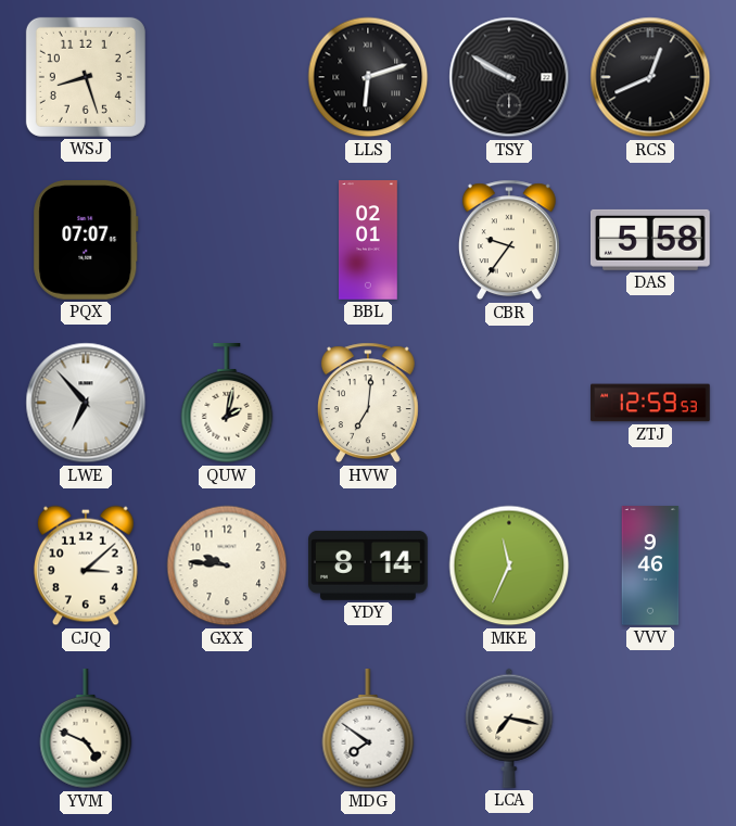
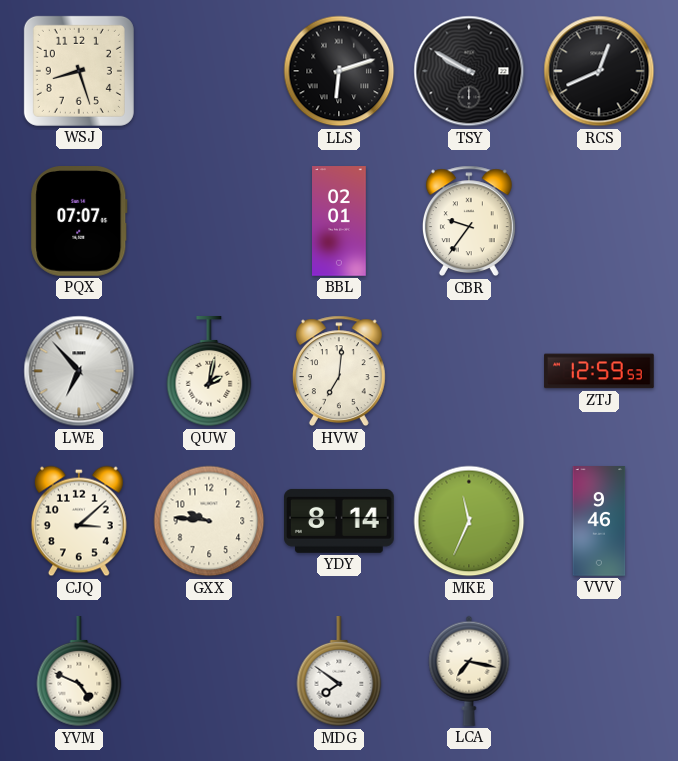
DAS: 5:58 -> none (650, 240)
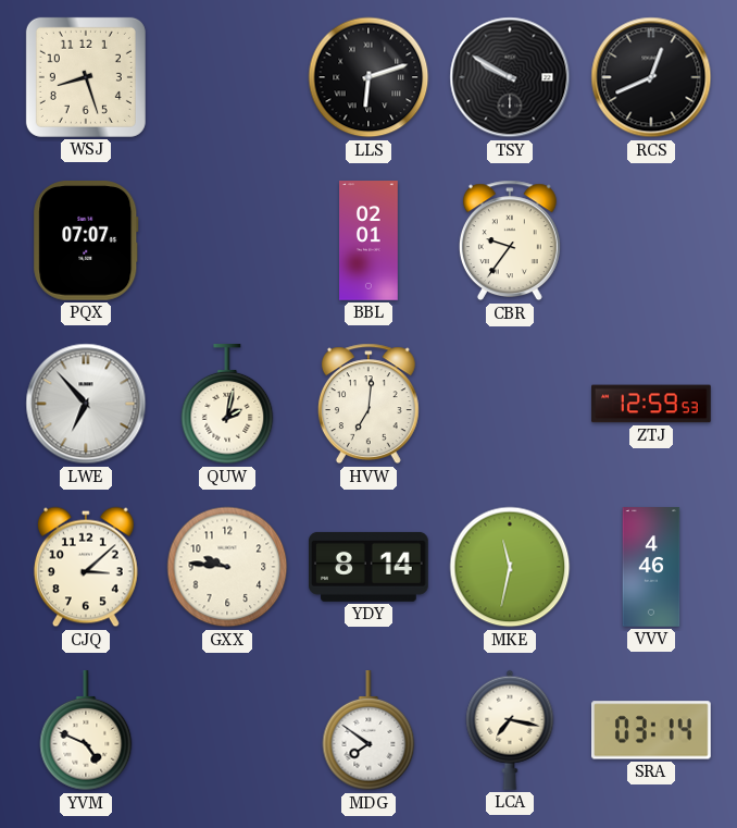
MKE: 11:34 -> 11:32 (510, 567)
VVV: 9:46 -> 4:46 (651, 567)
SRA: none -> 03:14 (652, 730)
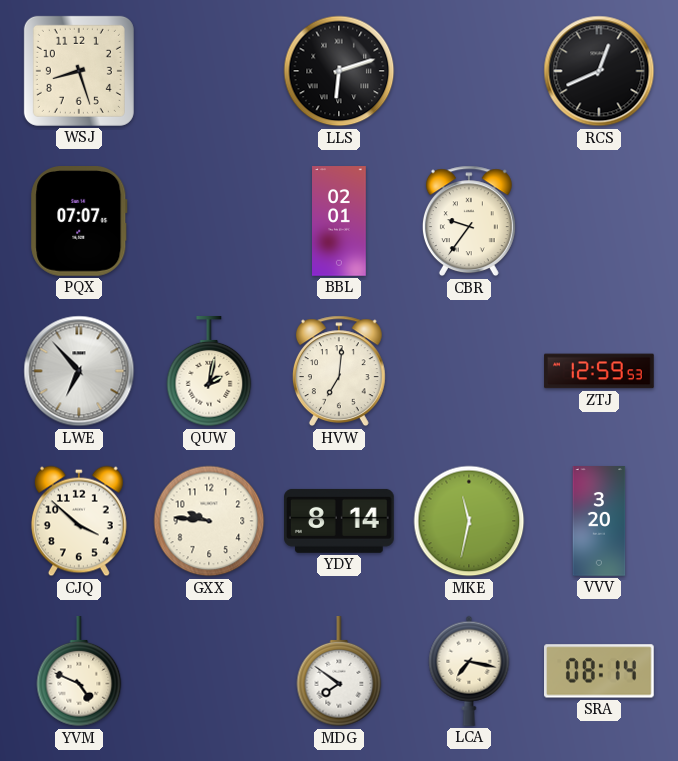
TSY: 9:50 -> none (510, 77)
CJQ: 3:08 -> 3:52 (79, 521)
VVV: 4:46 -> 3:20 (599, 521)
SRA: 03:14 -> 08:14 (600, 671)
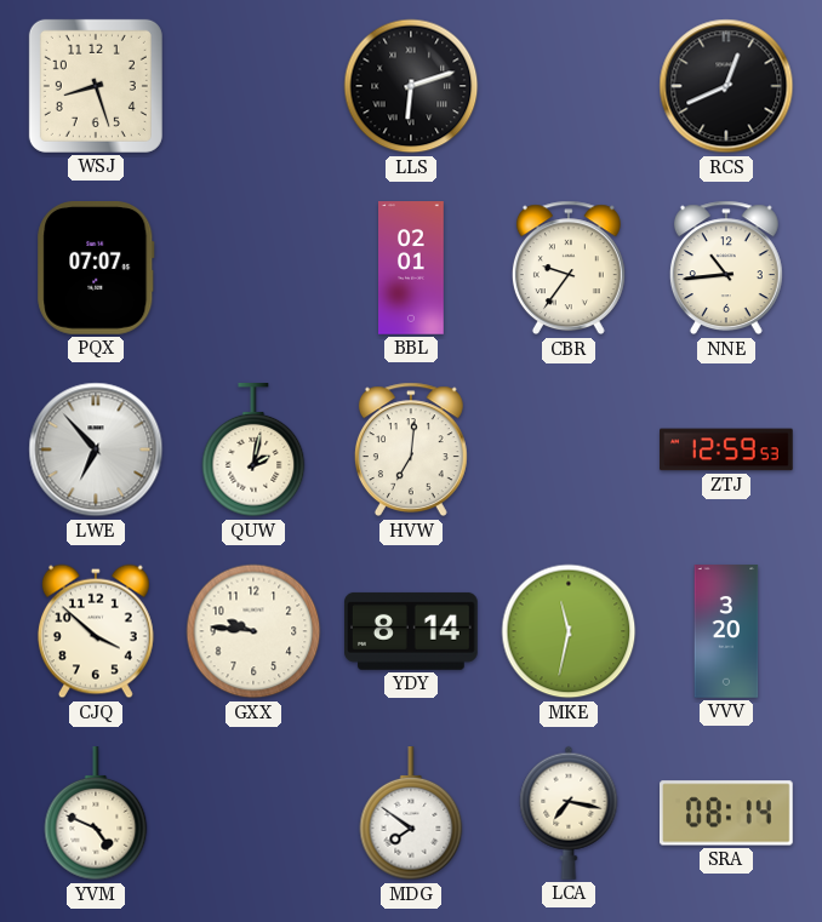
NNE: none -> 10:44 (726, 268)
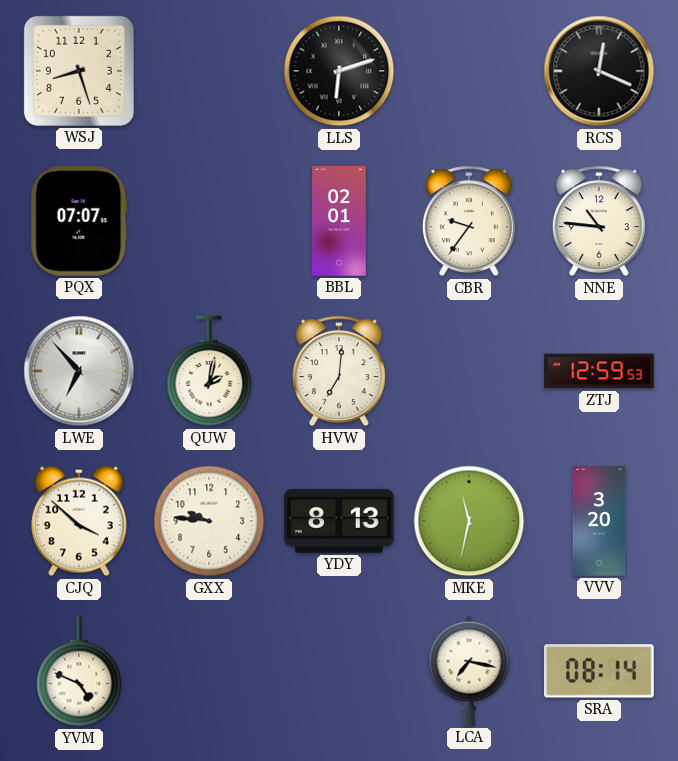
RCS: 12:41 -> 12:19 (599, 71)
NNE: 10:44 -> 10:46 (599, 221)
YDY: 8:14 -> 8:13 (340, 521)
MDG: 7:51 -> none (411, 814)
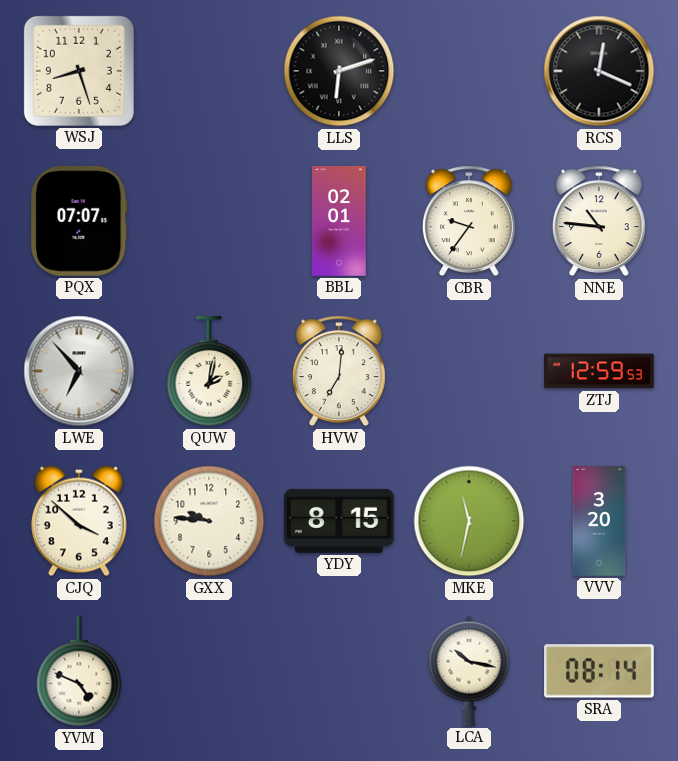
YDY: 8:13 -> 8:15 (340, 521)
LCA: 7:17 -> 10:17 (469, 671)
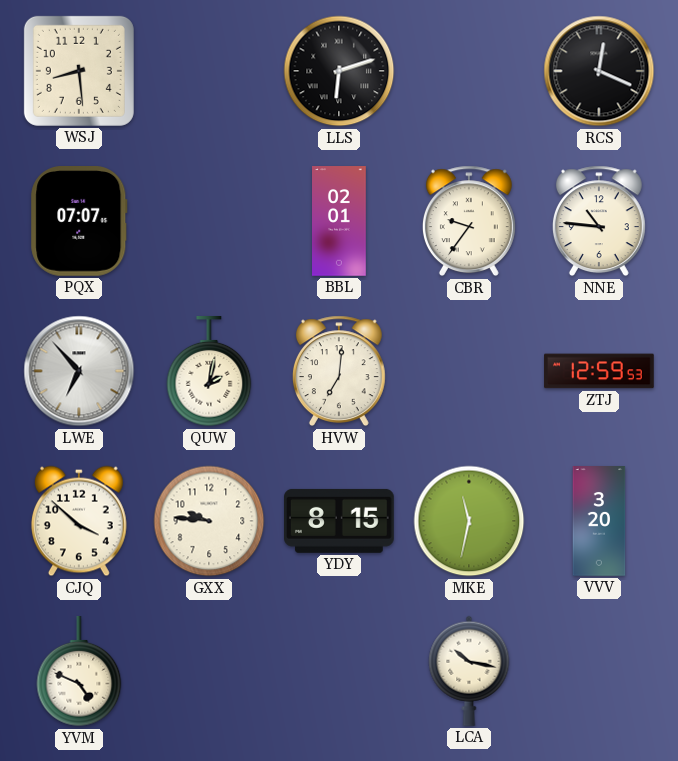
WSJ: 8:27 -> 8:29 (79, 71)
SRA: 08:14 -> none (600, 671)
